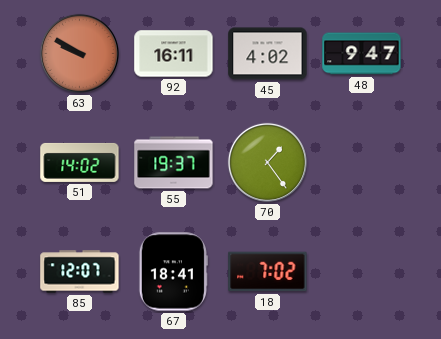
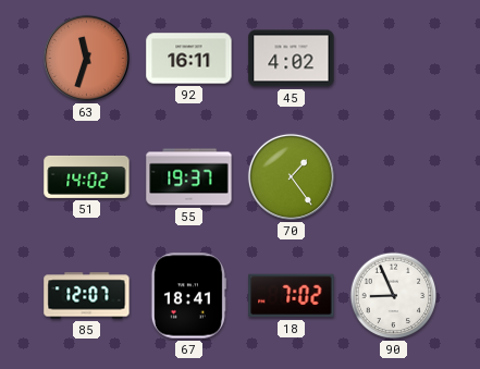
63: 9:50 -> 11:33 (86, 58)
48: 9:47 -> none (362, 54)
90: none -> 8:56 (394, 296)
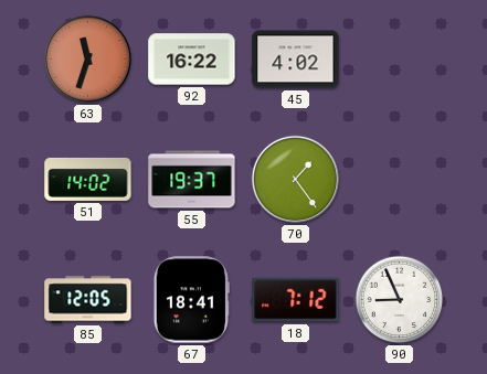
92: 16:11 -> 16:22 (192, 60)
85: 12:07 -> 12:05 (88, 300)
18: 7:02 -> 7:12 (296, 300)
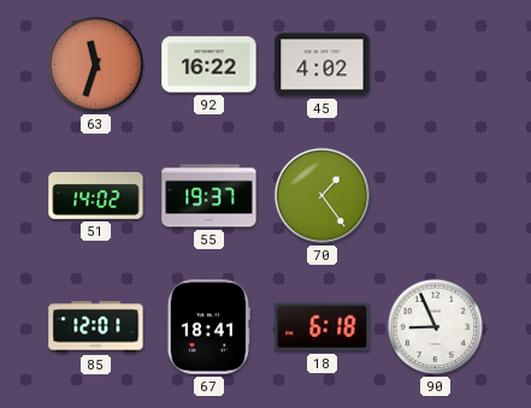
85: 12:05 -> 12:01 (96, 327)
18: 7:12 -> 6:18 (323, 327)
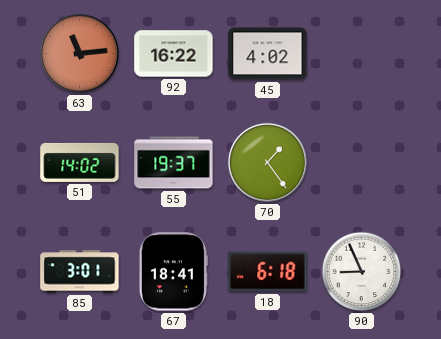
63: 11:33 -> 11:14 (79, 53)
85: 12:01 -> 3:01 (80, 272)
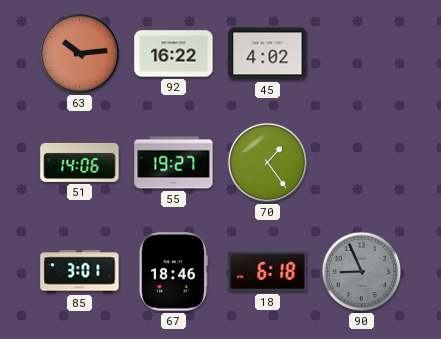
63: 11:14 -> 10:14 (79, 53)
51: 14:02 -> 14:06 (80, 162)
55: 19:37 -> 19:27 (174, 163)
67: 18:41 -> 18:46 (173, 272)
90 dial: white -> grey (362, 272)
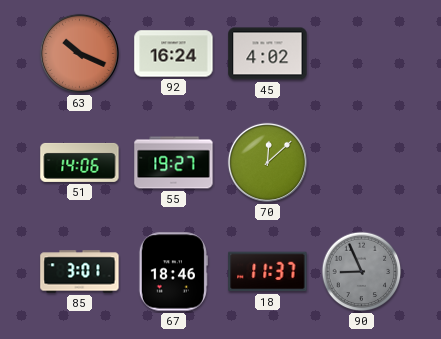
63: 10:14 -> 10:19 (79, 53)
92: 16:22 -> 16:24 (174, 54)
70: 1:24 -> 12:08 (267, 162)
18: 6:18 -> 11:37 (268, 272)
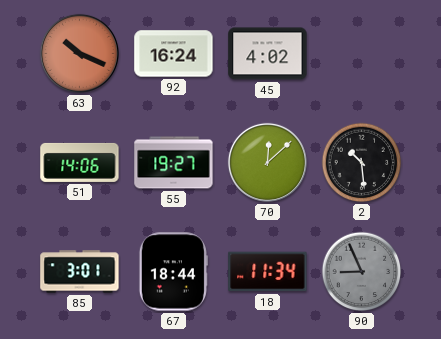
2: none -> 10:29 (362, 163)
67: 18:46 -> 18:44 (173, 272)
18: 11:37 -> 11:34 (268, 272)
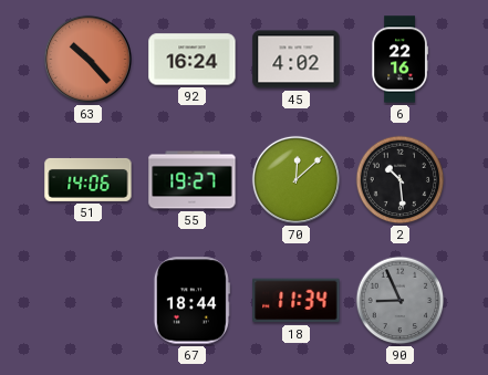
63: 10:19 -> 10:23 (87, 59)
6: none -> 22:16 (399, 60)
85: 3:01 -> none (80, 272)
